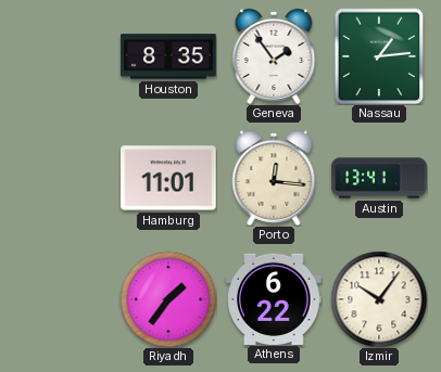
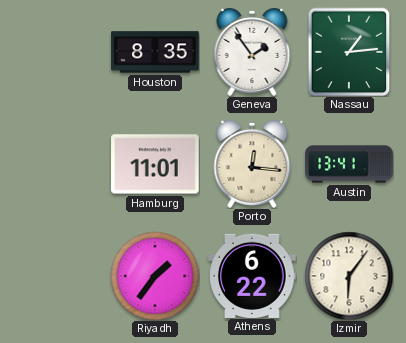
Izmir: 10:06 -> 6:06 (349, 276)
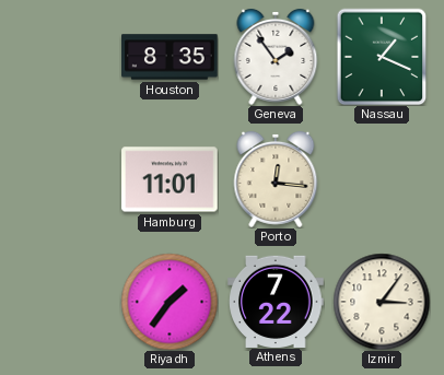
Nassau: 1:14 -> 1:19 (382, 57)
Austin: 13:41 -> none (349, 164)
Athens: 6:22 -> 7:22 (276, 301)
Izmir: 6:06 -> 3:06 (382, 302)
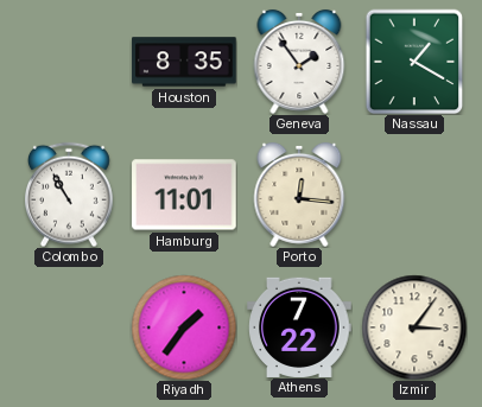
Nassau: 1:19 -> 1:20 (414, 62)
Colombo: none -> 10:55 (70, 195)
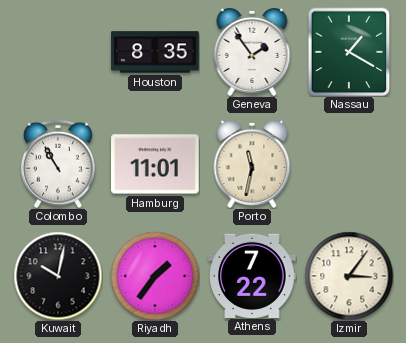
Porto: 12:16 -> 11:32 (252, 164)
Kuwait: none -> 10:02 (58, 276)
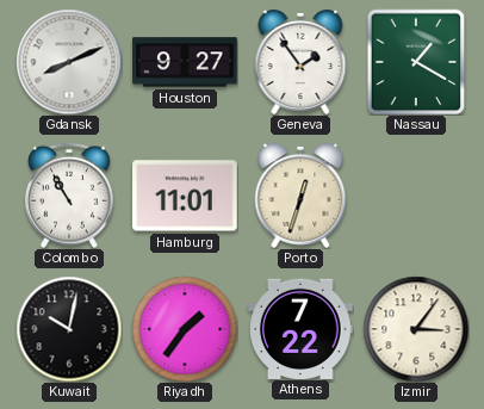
Gdansk: none -> 8:11 (69, 62)
Houston: 8:35 -> 9:27 (185, 62)
Porto: 11:32 -> 12:33 (300, 196)
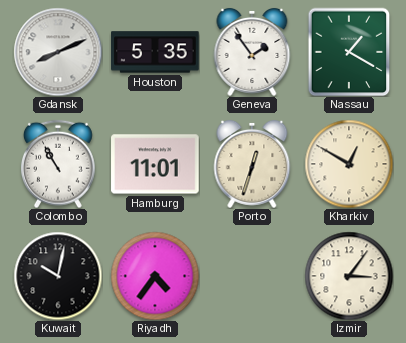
Houston: 9:27 -> 5:35 (155, 52)
Kharkiv: none -> 12:50 (349, 164)
Riyadh: 1:36 -> 4:36 (155, 276)
Athens: 7:22 -> none (300, 328)
